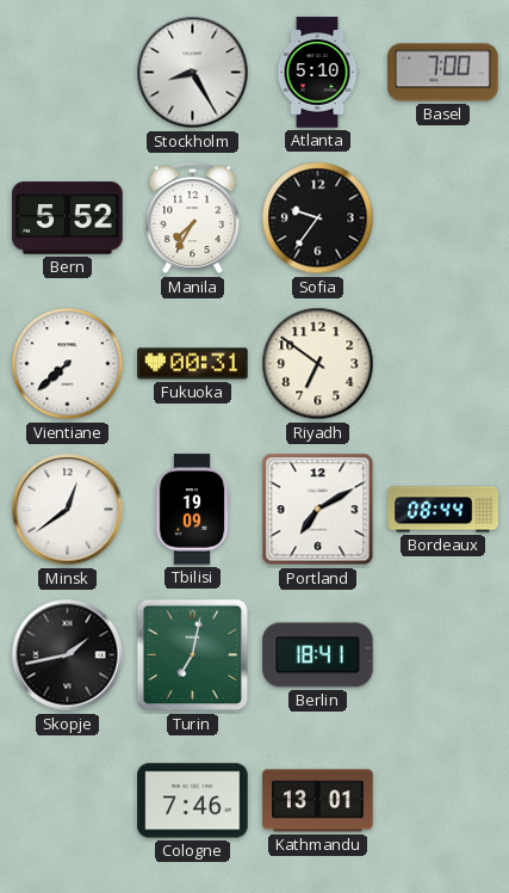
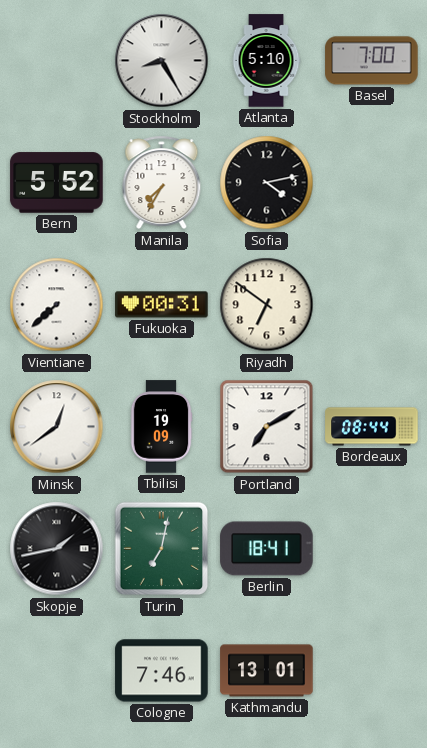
Sofia: 9:36 -> 4:13 (267, 183)
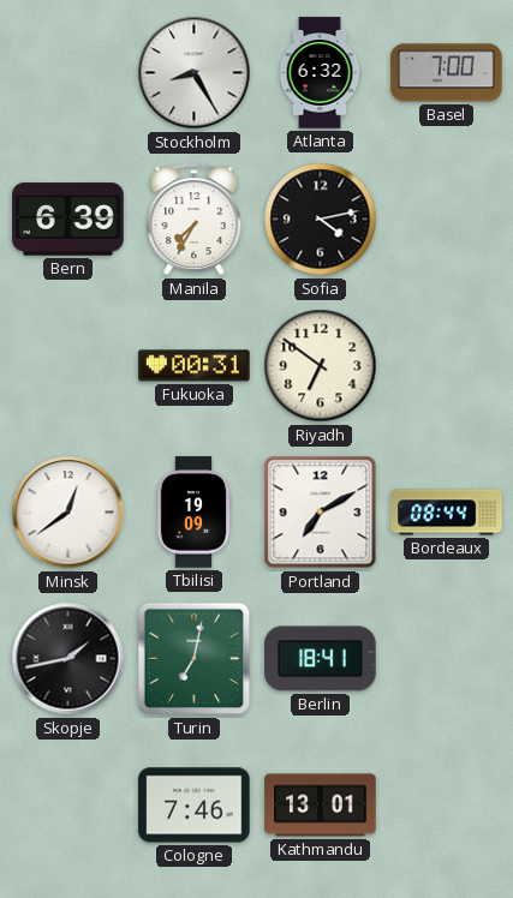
Atlanta: 5:10 -> 6:32 (320, 73)
Bern: 5:52 -> 6:39 (68, 220)
Vientiane: 7:38 -> none (57, 305)
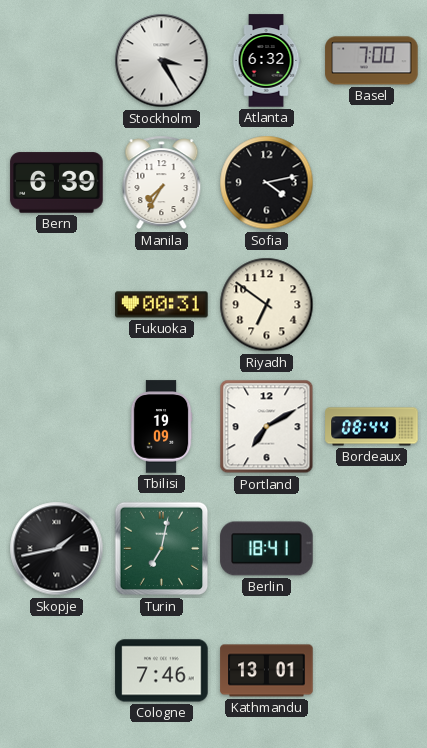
Stockholm: 8:25 -> 3:25 (162, 61)
Minsk: 12:39 -> none (68, 513)
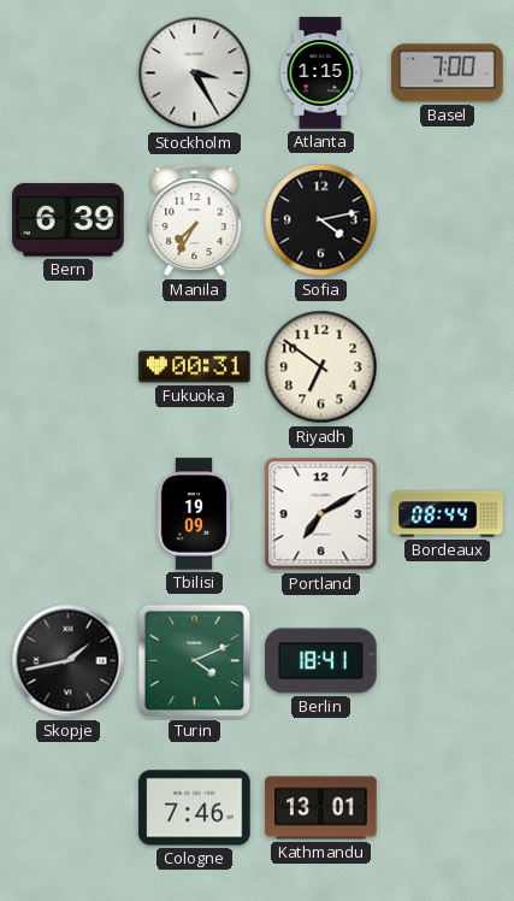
Atlanta: 6:32 -> 1:15 (320, 73)
Turin: 7:02 -> 4:11 (195, 661)
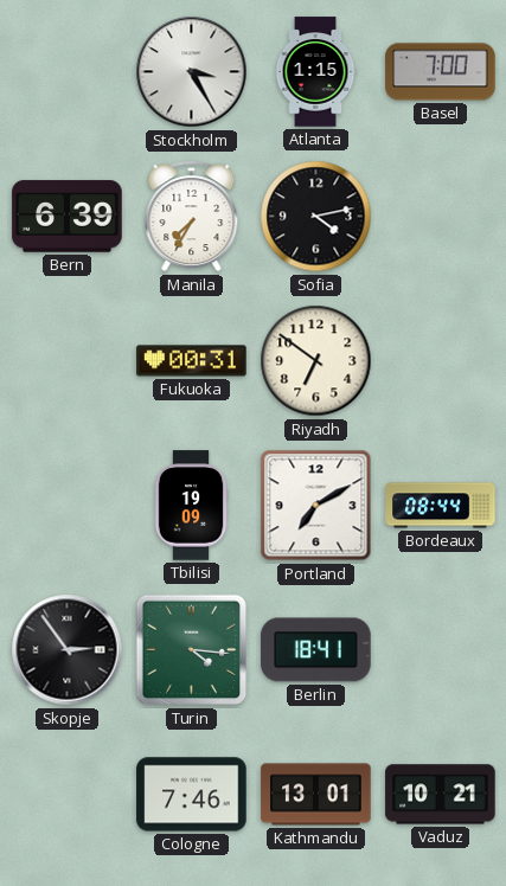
Skopje: 1:43 -> 2:54 (68, 650)
Turin: 4:11 -> 4:16 (192, 650)
Vaduz: none -> 10:21 (441, 795)
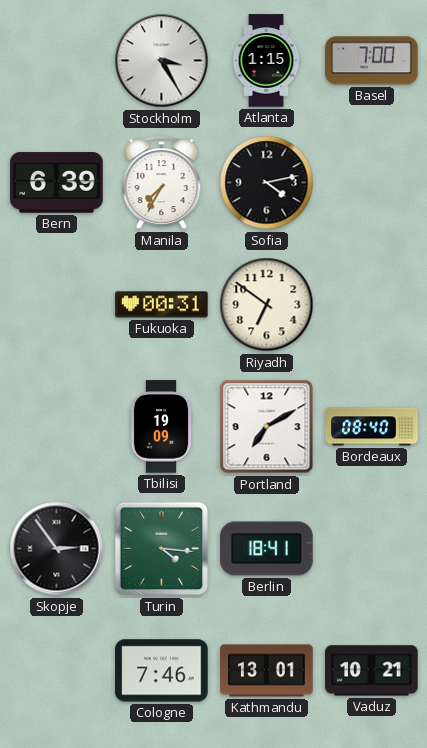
Bordeaux: 08:44 -> 08:40 (372, 427)
